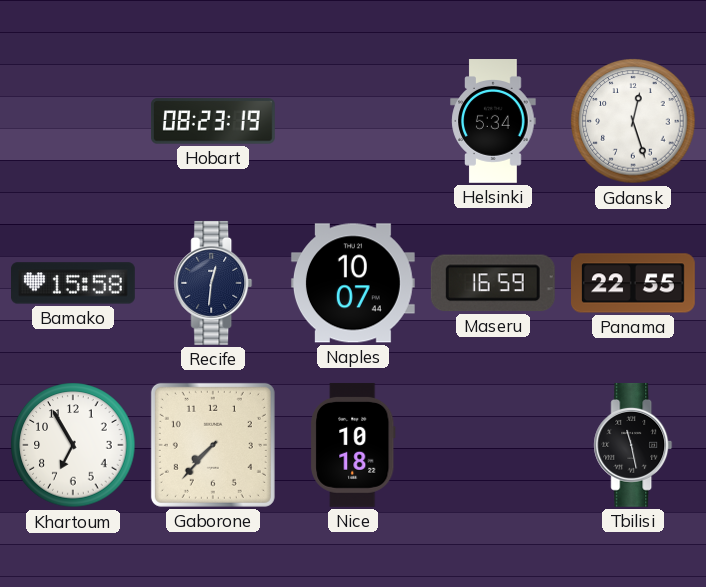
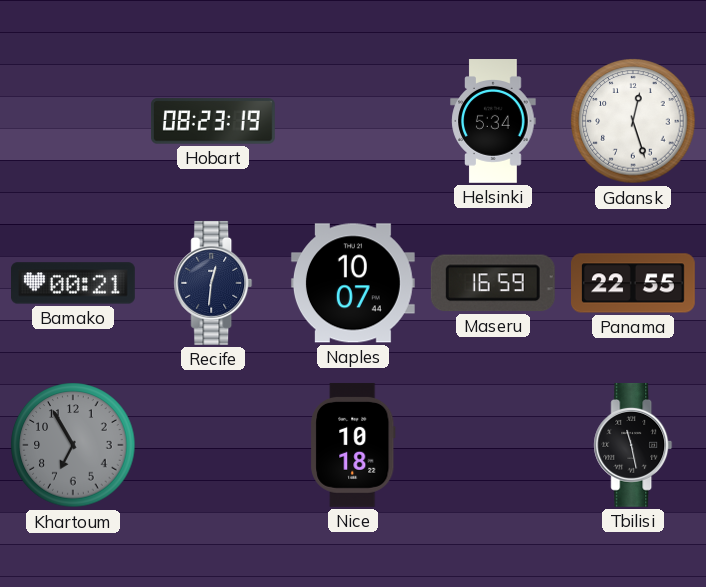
Bamako: 15:58 -> 00:21 (74, 283)
Khartoum dial: white -> grey (73, 445)
Gaborone: 7:37 -> none (213, 445)
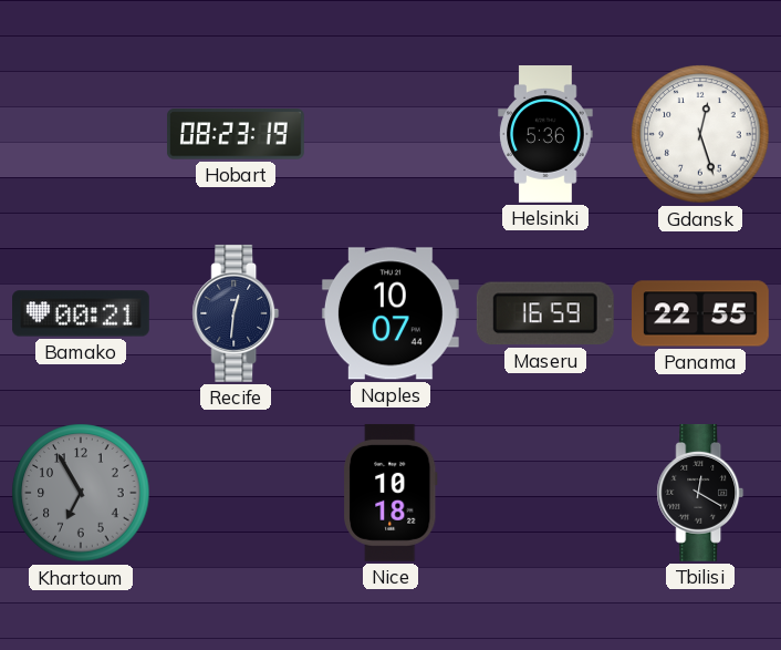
Helsinki: 5:34 -> 5:36 (545, 135)
Tbilisi: 11:28 -> 12:20 (700, 493)
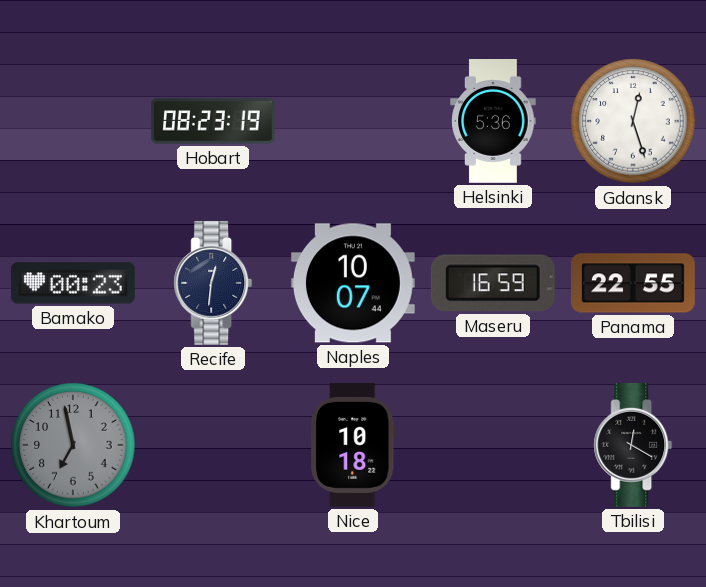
Bamako: 00:21 -> 00:23 (74, 283)
Khartoum: 6:55 -> 6:58 (73, 445)
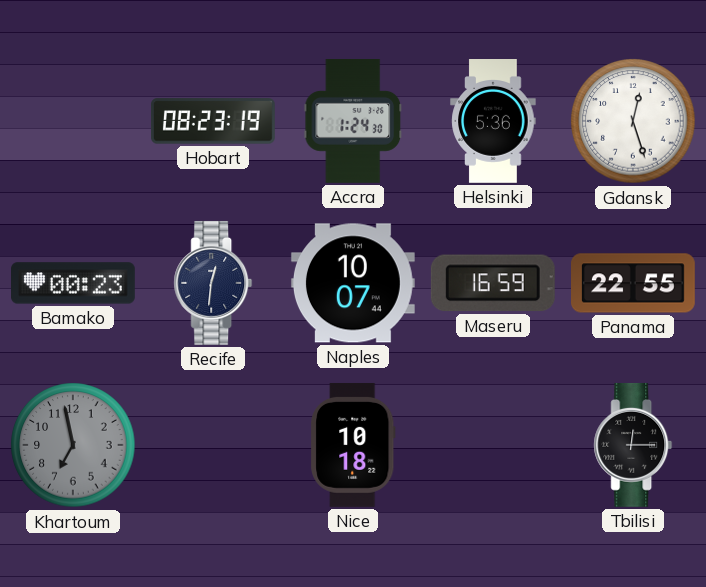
Accra: none -> 1:24 (353, 122)
Tbilisi: 12:20 -> 12:15 (633, 445)
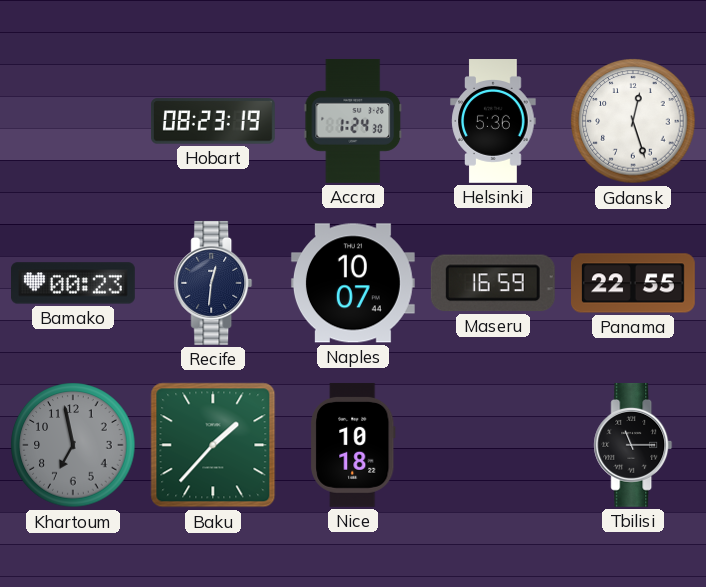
Baku: none -> 1:37 (213, 445)
Tbilisi: 12:15 -> 11:15 (633, 445)
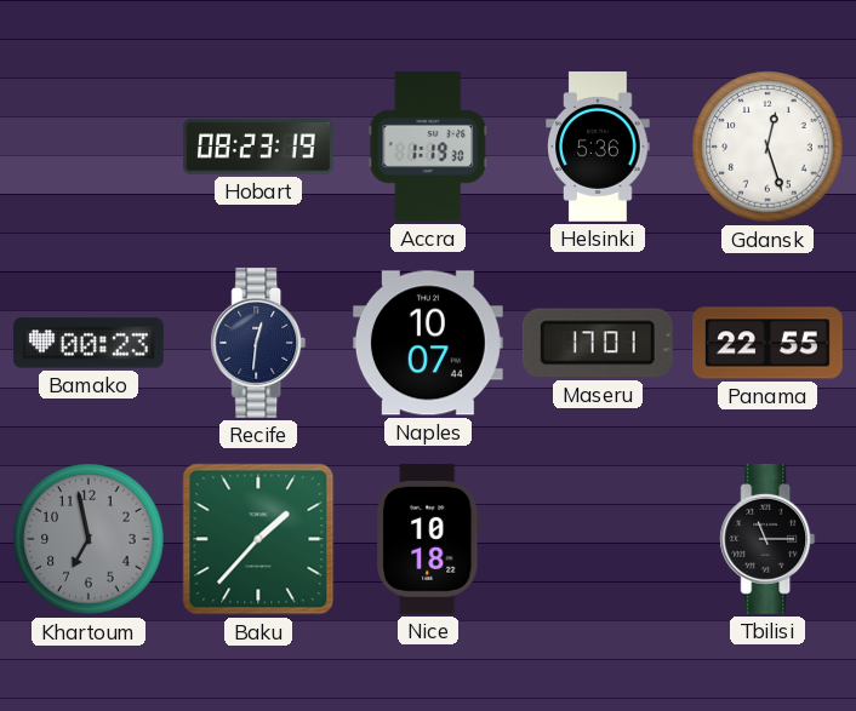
Accra: 1:24 -> 1:19 (428, 148)
Maseru: 16:59 -> 17:01 (598, 343)
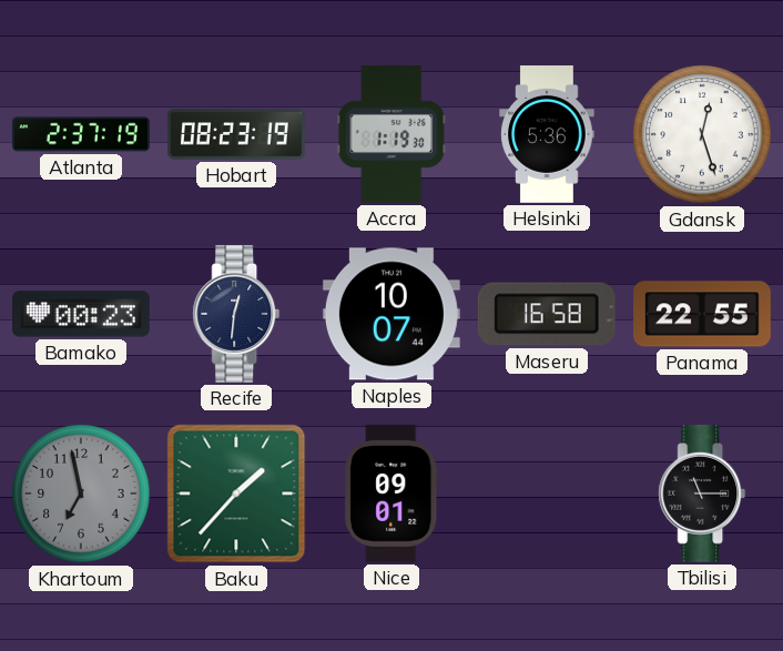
Atlanta: none -> 2:37 (82, 134)
Maseru: 17:01 -> 16:58 (547, 314)
Nice: 10:18 -> 09:01 (391, 494)
